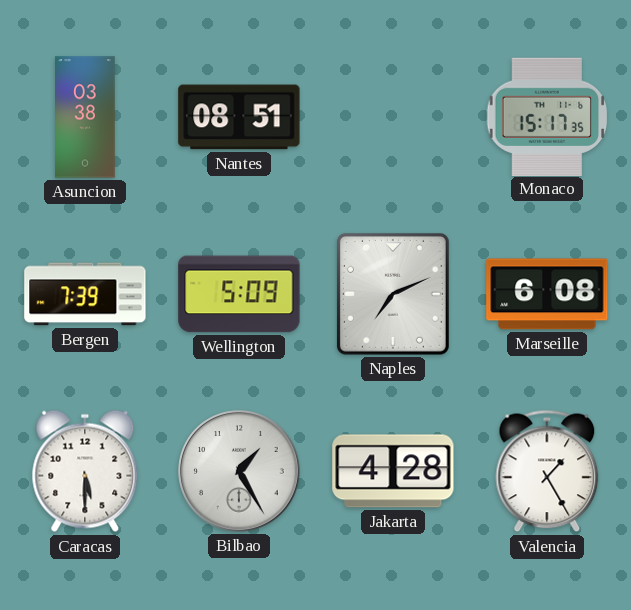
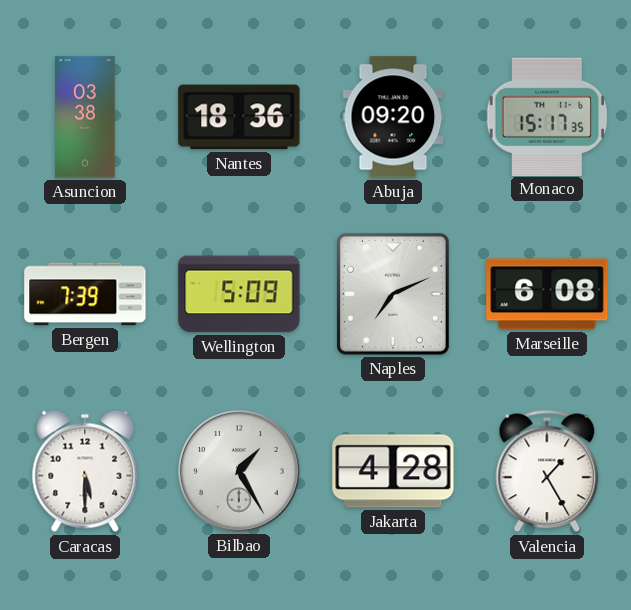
Nantes: 08:51 -> 18:36 (239, 117)
Abuja: none -> 09:20 (393, 117)
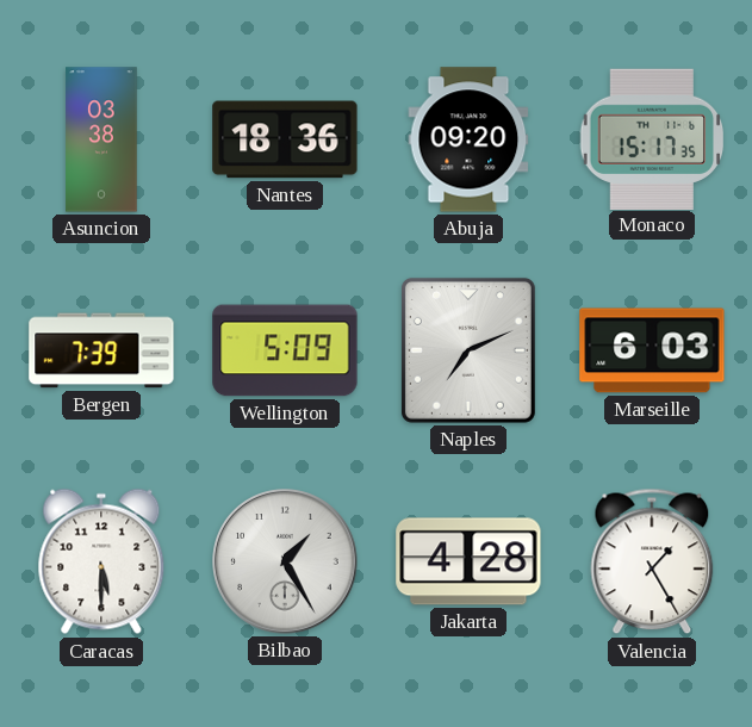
Marseille: 6:08 -> 6:03 (652, 350)
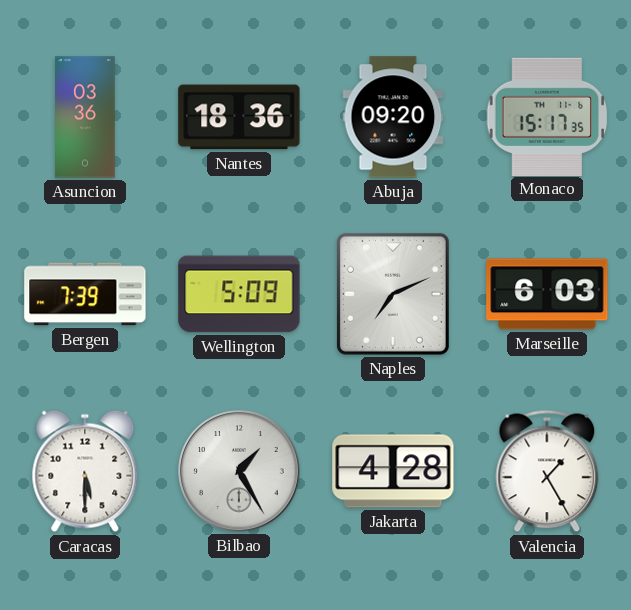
Asuncion: 03:38 -> 03:36 (85, 117)
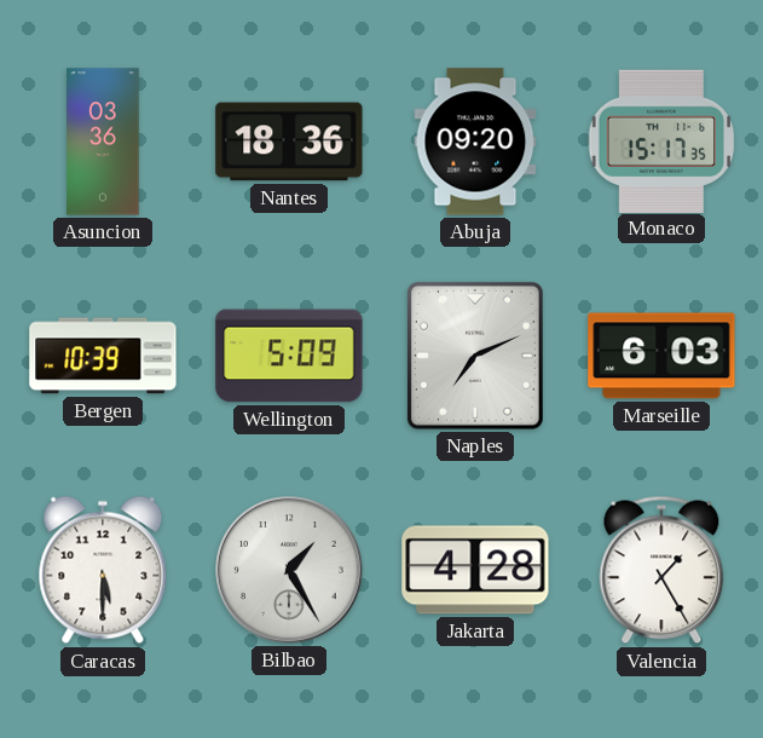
Bergen: 7:39 -> 10:39 (103, 356)
